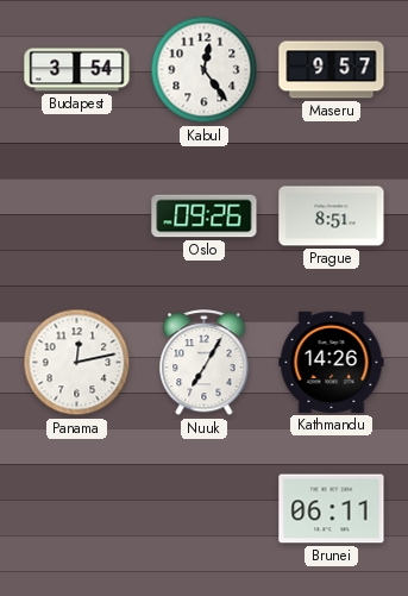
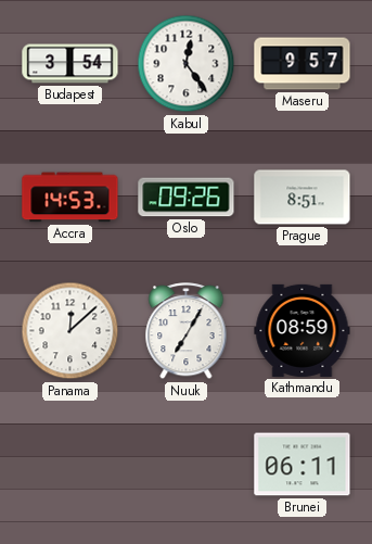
Accra: none -> 14:53 (70, 198)
Panama: 12:13 -> 12:08 (70, 331)
Kathmandu: 14:26 -> 08:59 (303, 330)
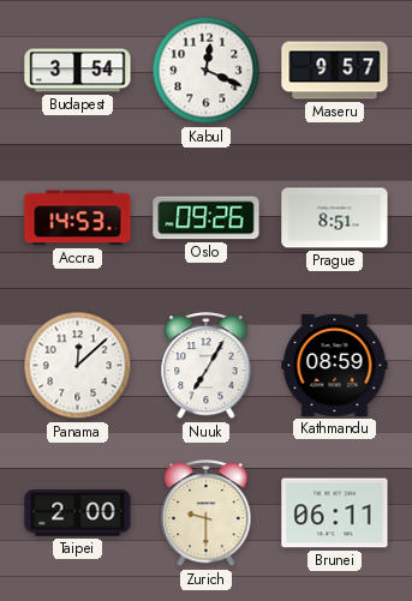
Kabul: 12:24 -> 12:19 (207, 71)
Taipei: none -> 2:00 (78, 513)
Zurich: none -> 9:30 (207, 513)
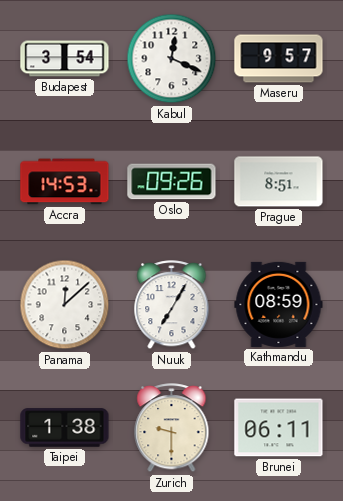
Taipei: 2:00 -> 1:38 (65, 428)
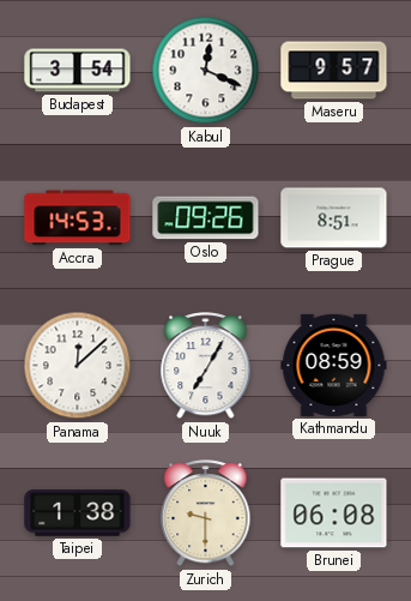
Brunei: 06:11 -> 06:08 (334, 513)
